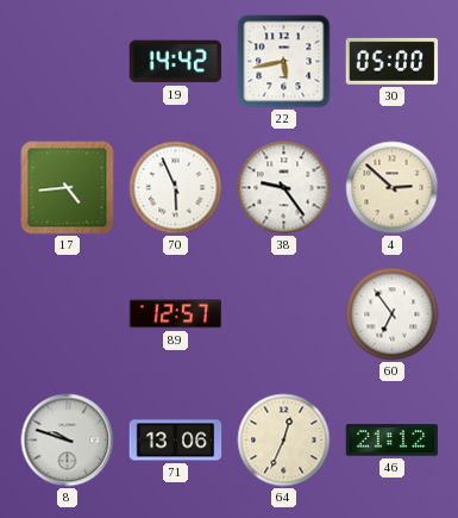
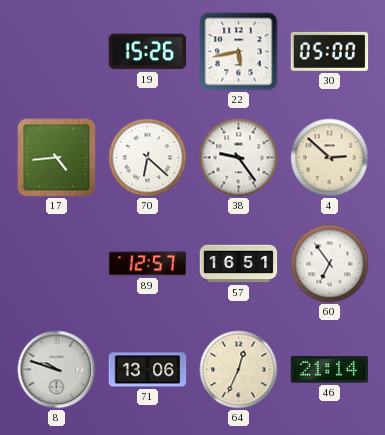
19: 14:42 -> 15:26 (148, 52)
70: 5:56 -> 6:22 (148, 158)
57: none -> 16:51 (239, 264)
46: 21:12 -> 21:14 (330, 370)
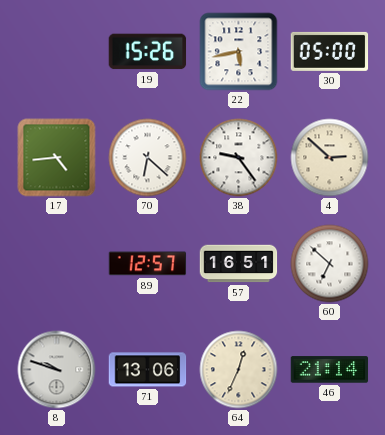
60: 6:54 -> 6:52 (330, 264)
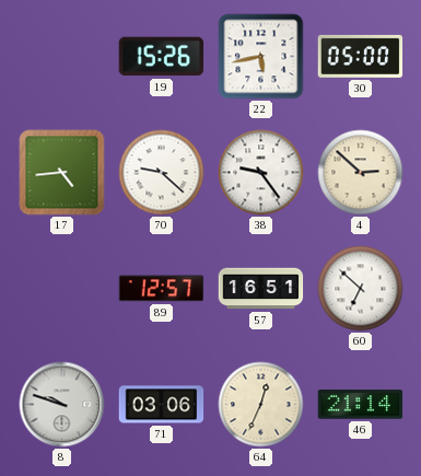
70: 6:22 -> 9:22 (162, 173)
71: 13:06 -> 03:06 (162, 405)
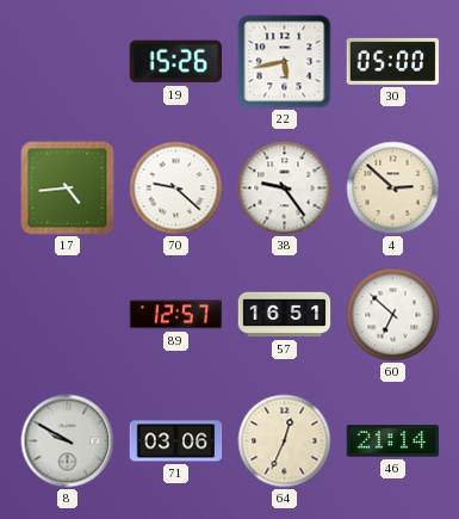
8: 9:48 -> 9:50 (68, 441)
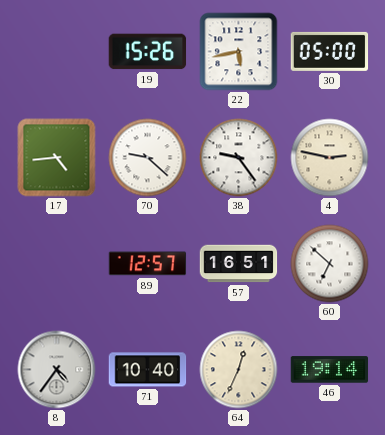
4: 2:52 -> 2:47 (330, 158)
8: 9:50 -> 4:36 (57, 370)
71: 03:06 -> 10:40 (148, 370)
46: 21:14 -> 19:14 (330, 370)
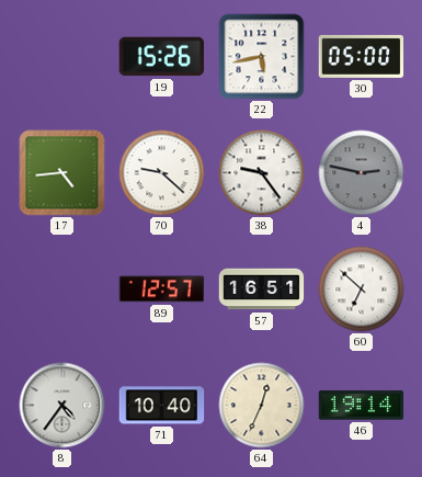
4 dial: cream -> grey (362, 173)
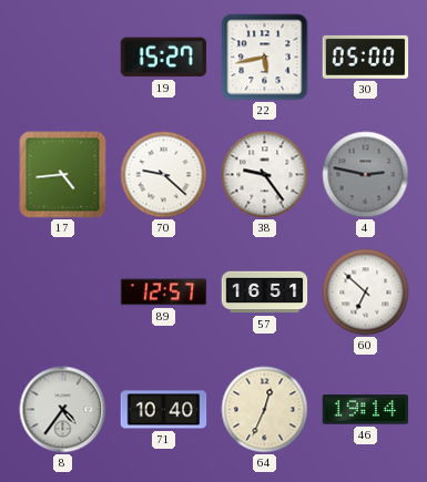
19: 15:26 -> 15:27 (164, 58)
